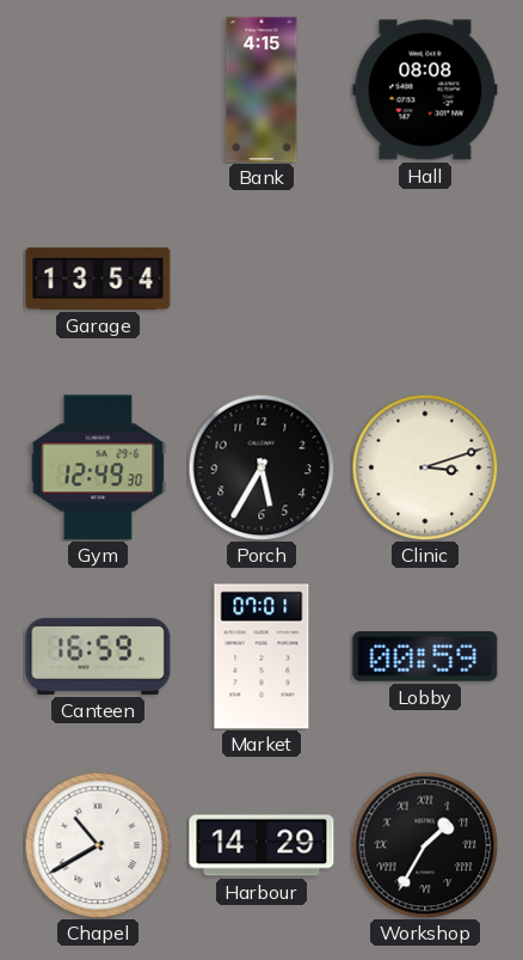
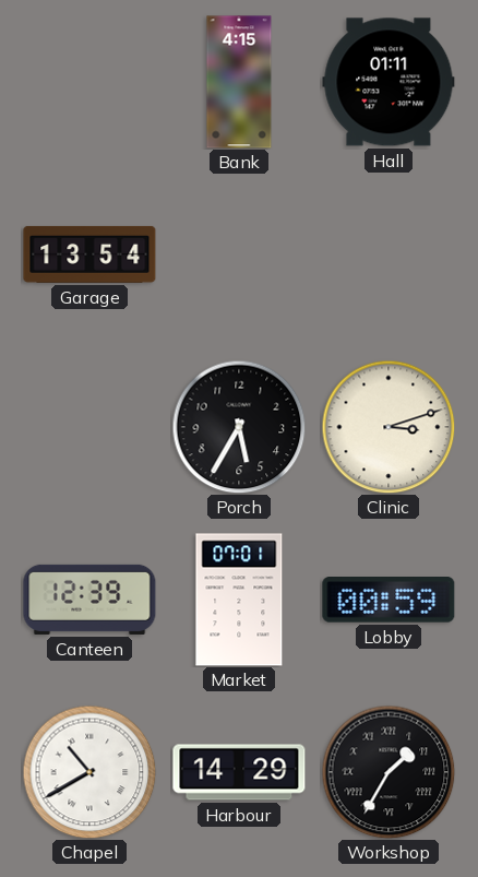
Hall: 08:08 -> 01:11 (389, 82)
Gym: 12:49 -> none (98, 467)
Canteen: 16:59 -> 12:39 (89, 600)
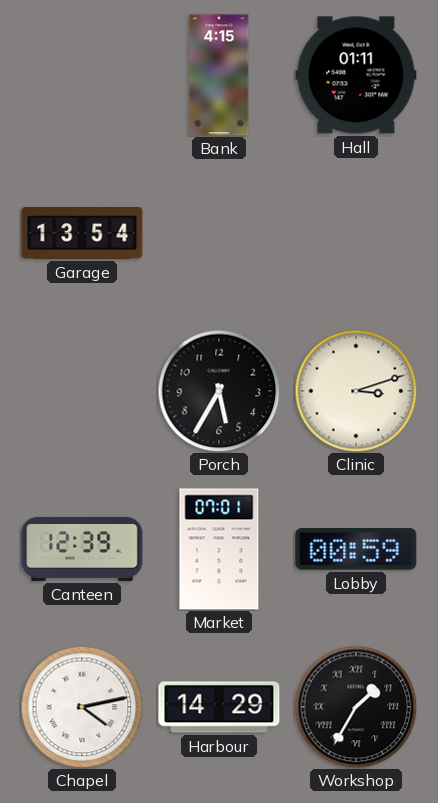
Chapel: 10:40 -> 4:13 (82, 707)
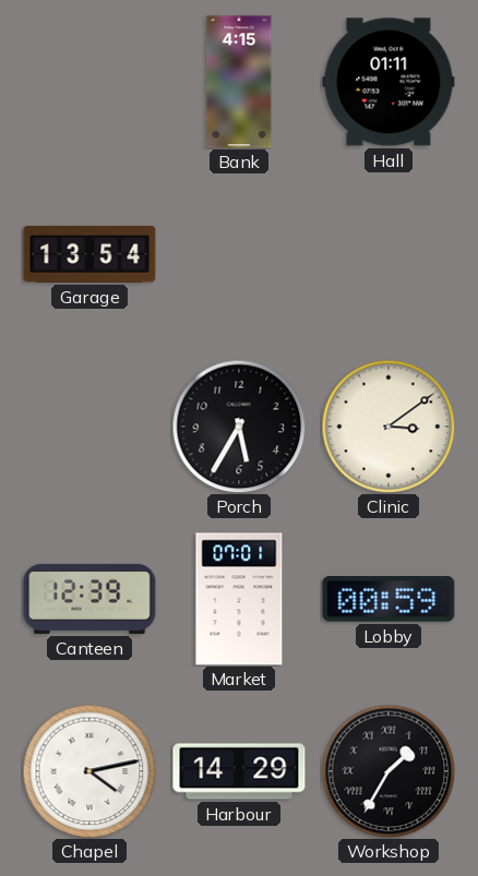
Clinic: 3:12 -> 3:09 (389, 427)
